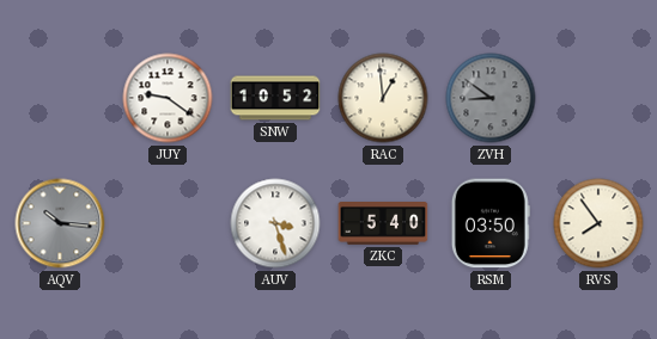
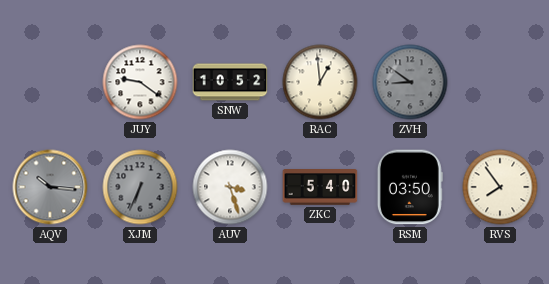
XJM: none -> 6:34 (140, 187)
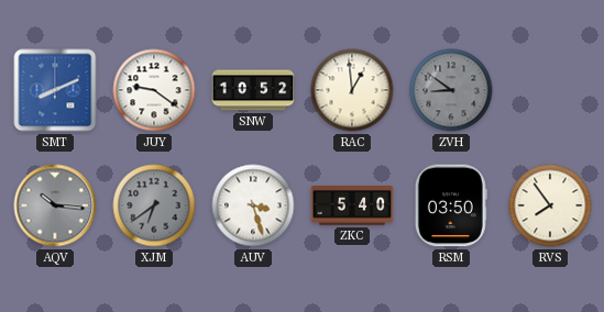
SMT: none -> 8:11 (55, 90)
XJM: 6:34 -> 6:39 (154, 205)
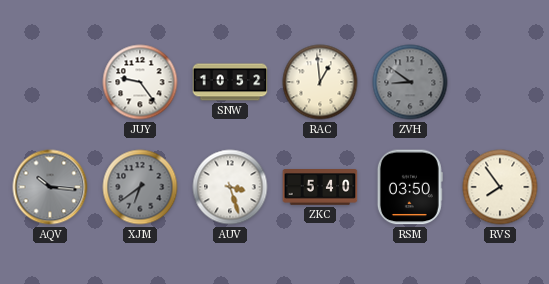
SMT: 8:11 -> none (55, 90)
JUY: 9:21 -> 9:24 (140, 82)
